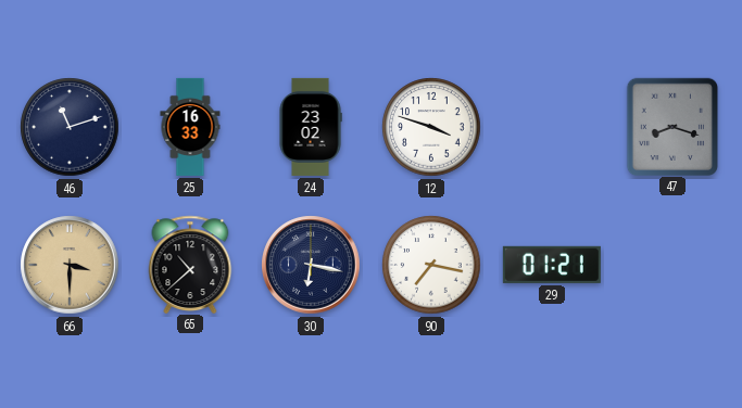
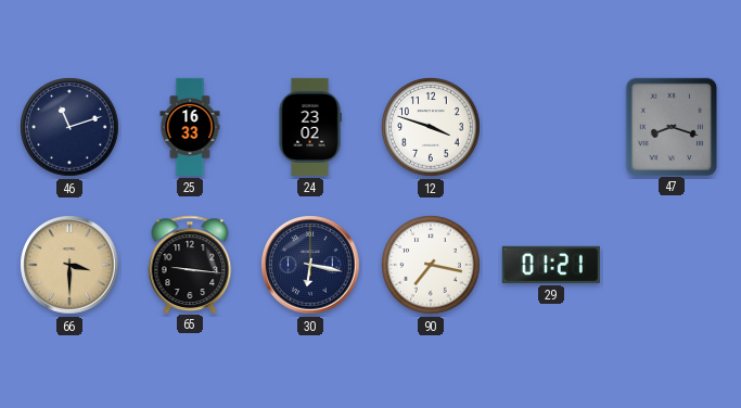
65: 10:38 -> 9:16 (190, 264)
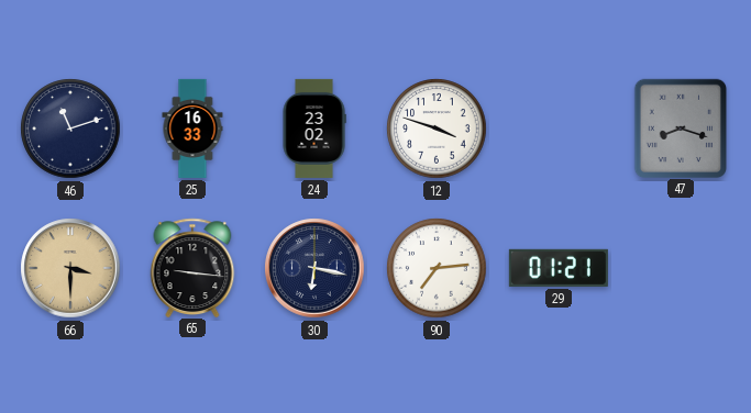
90: 7:17 -> 7:14 (437, 268)
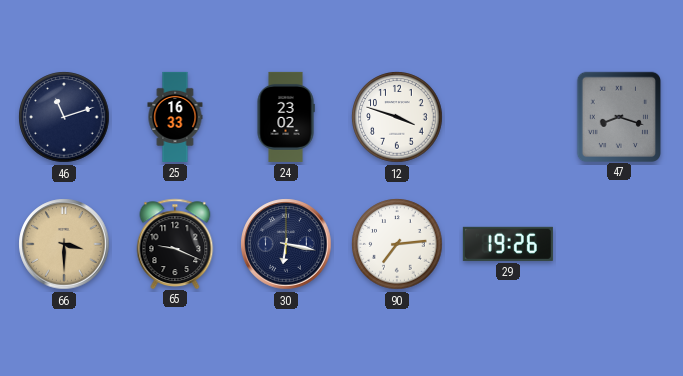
65: 9:16 -> 9:19 (175, 243)
29: 01:21 -> 19:26 (508, 244)
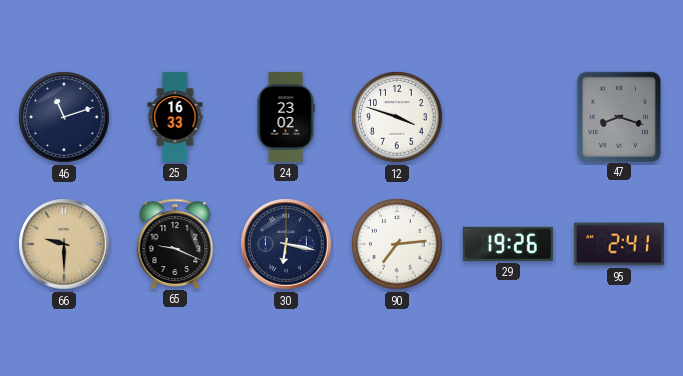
66: 3:30 -> 9:30 (64, 244)
95: none -> 2:41 (619, 244)
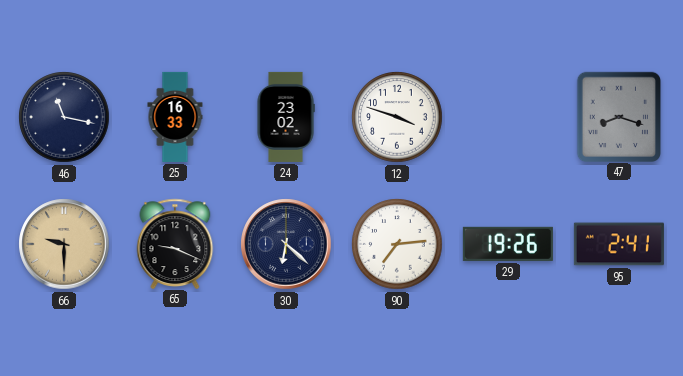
46: 11:12 -> 11:17 (64, 117)
30: 6:17 -> 6:22 (286, 244)
